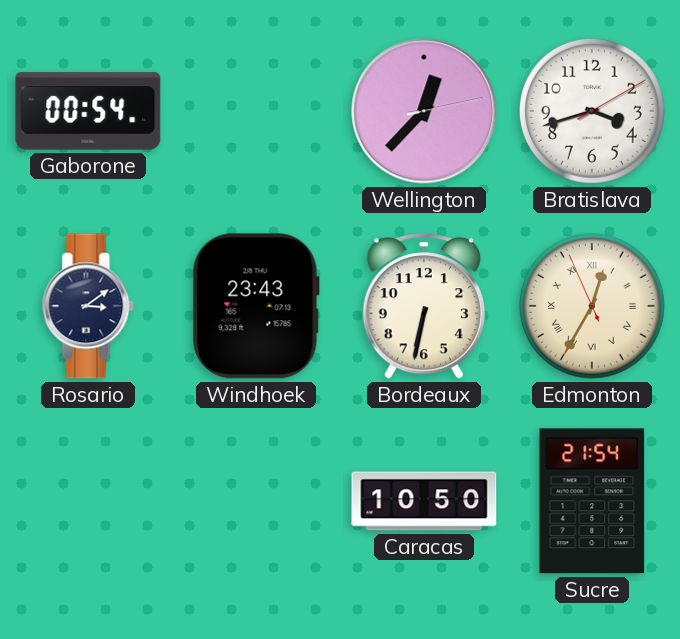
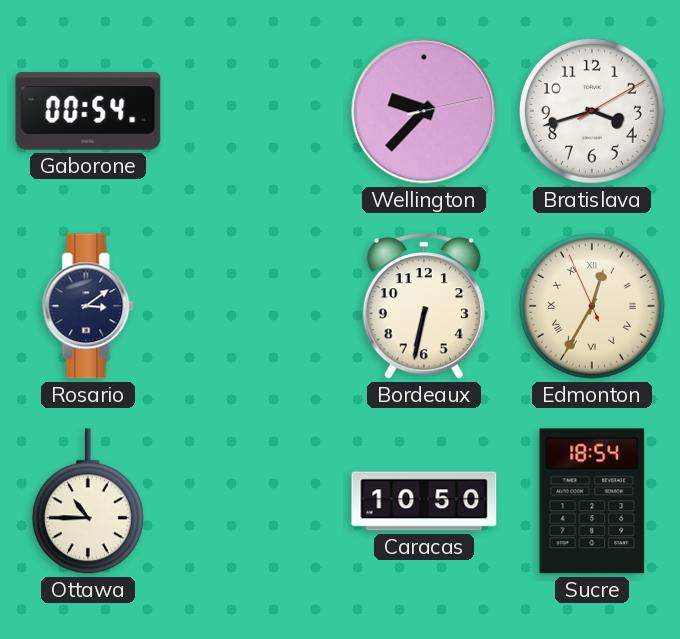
Wellington: 12:37 -> 9:37 (424, 111)
Windhoek: 23:43 -> none (256, 306)
Ottawa: none -> 10:45 (88, 501)
Sucre: 21:54 -> 18:54 (592, 501)
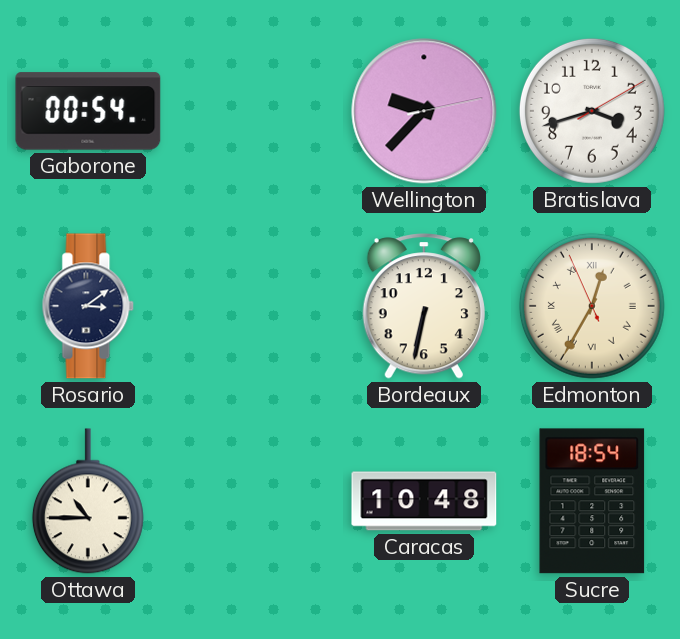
Caracas: 10:50 -> 10:48 (424, 501)
